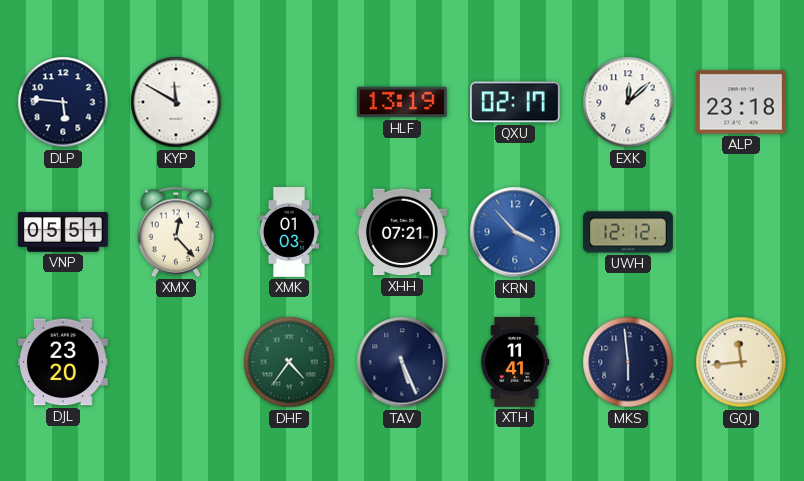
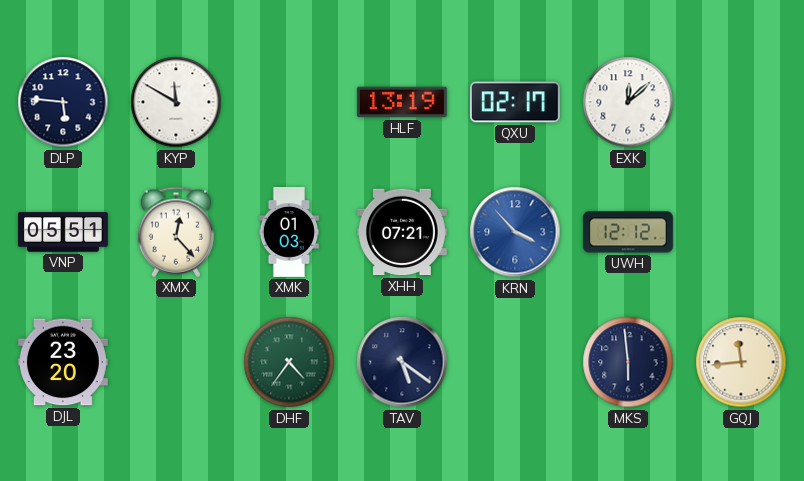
ALP: 23:18 -> none (741, 102)
TAV: 5:26 -> 5:21 (402, 362)
XTH: 11:41 -> none (515, 363)
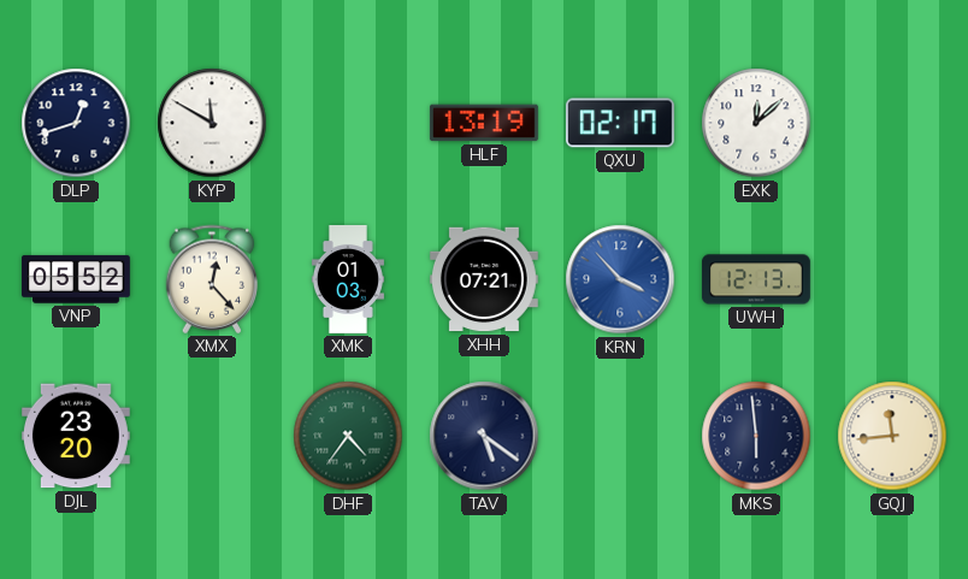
DLP: 5:46 -> 12:42 (76, 123)
VNP: 05:51 -> 05:52 (76, 279)
UWH: 12:12 -> 12:13 (756, 279)
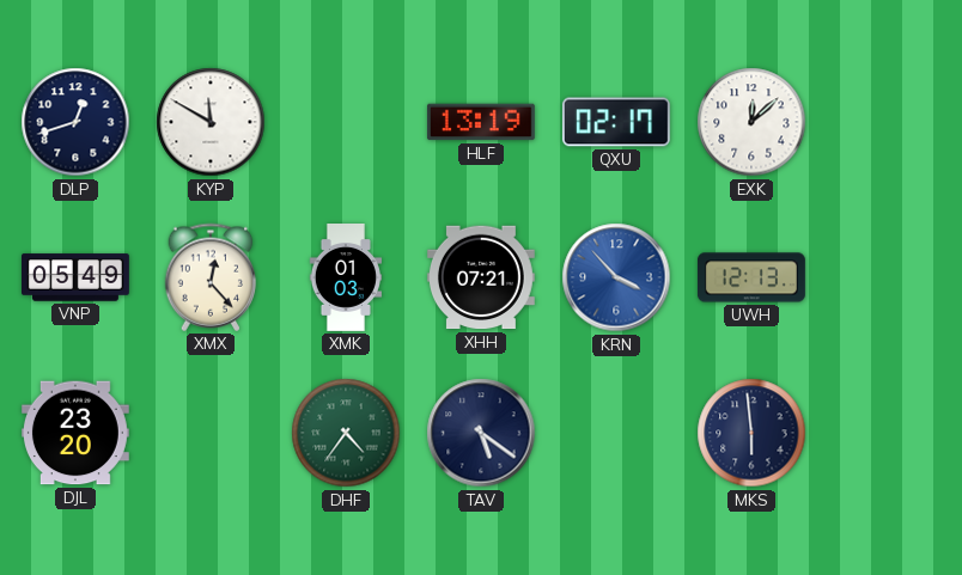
VNP: 05:52 -> 05:49 (75, 277)
GQJ: 11:44 -> none (892, 436)
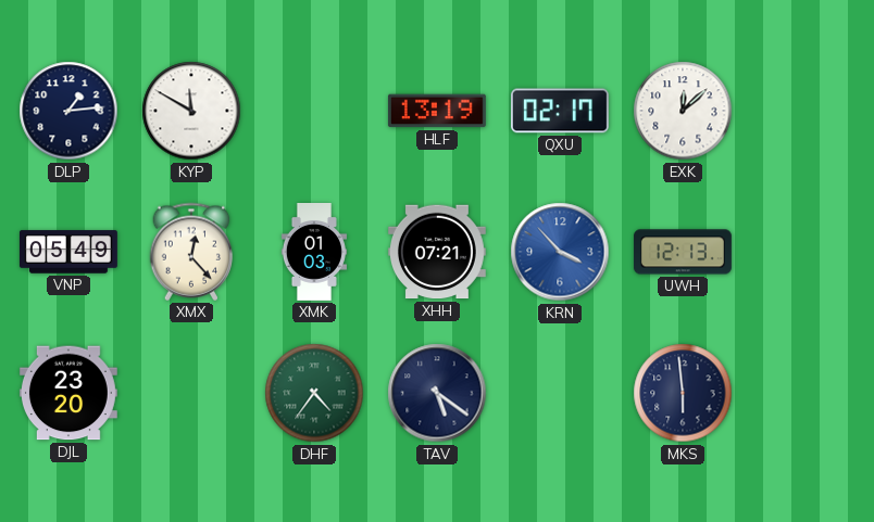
DLP: 12:42 -> 1:14 (68, 111)
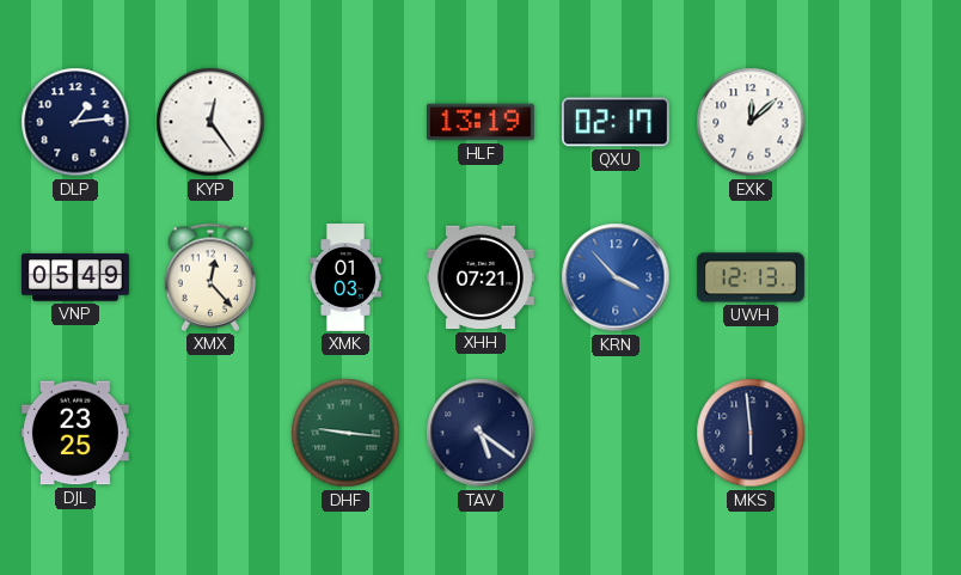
KYP: 11:50 -> 12:24 (210, 122)
DJL: 23:20 -> 23:25 (75, 433)
DHF: 4:36 -> 9:16 (345, 433)
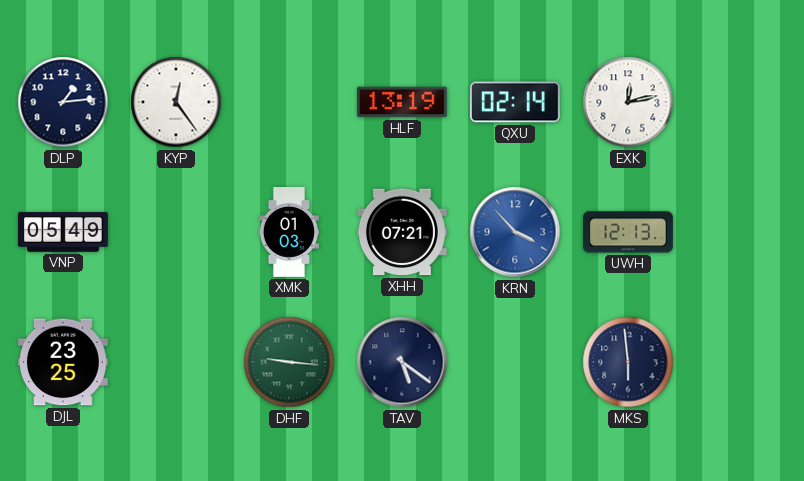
QXU: 02:17 -> 02:14 (515, 102)
EXK: 12:08 -> 12:13 (628, 102)
XMX: 12:23 -> none (210, 277)
